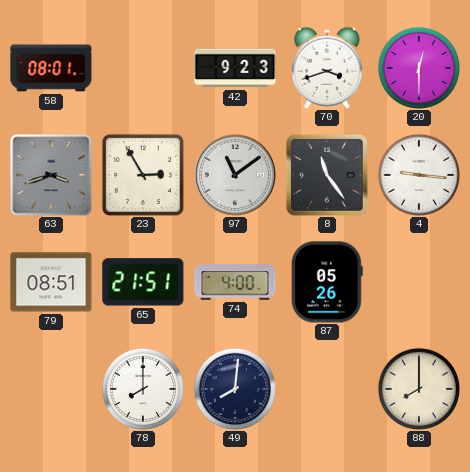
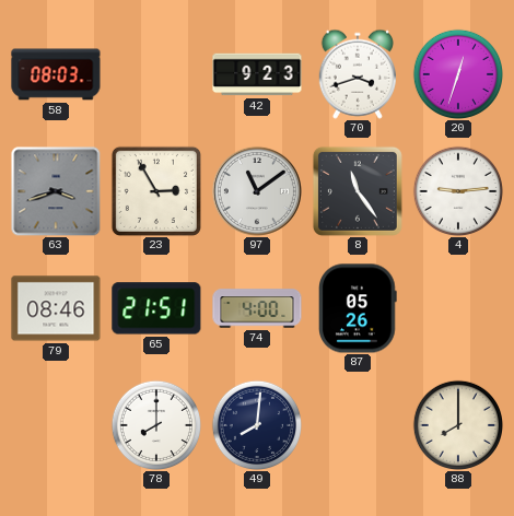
58: 08:01 -> 08:03 (56, 74)
20: 12:30 -> 12:33 (457, 73)
4: 9:16 -> 9:14 (457, 190)
79: 08:51 -> 08:46 (56, 308)
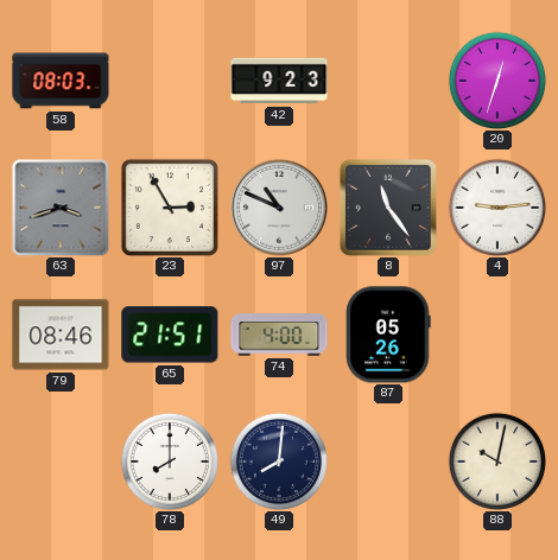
70: 3:42 -> none (358, 74)
97: 11:09 -> 10:49 (279, 208)
88: 8:00 -> 10:02 (496, 460)
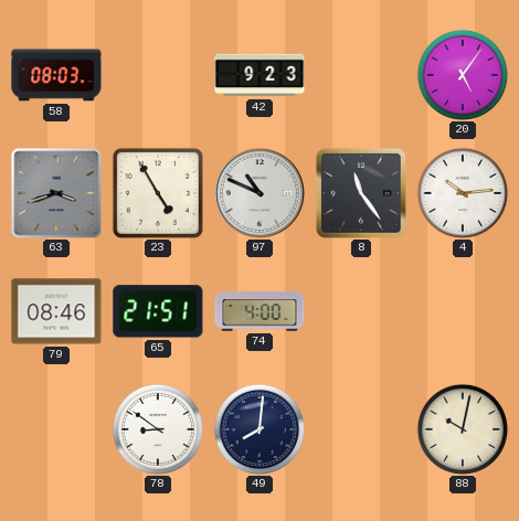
20: 12:33 -> 5:06 (462, 74)
23: 2:55 -> 4:55 (158, 193)
4: 9:14 -> 10:14 (462, 192)
87: 05:26 -> none (389, 335)
78: 8:00 -> 8:51 (157, 428)
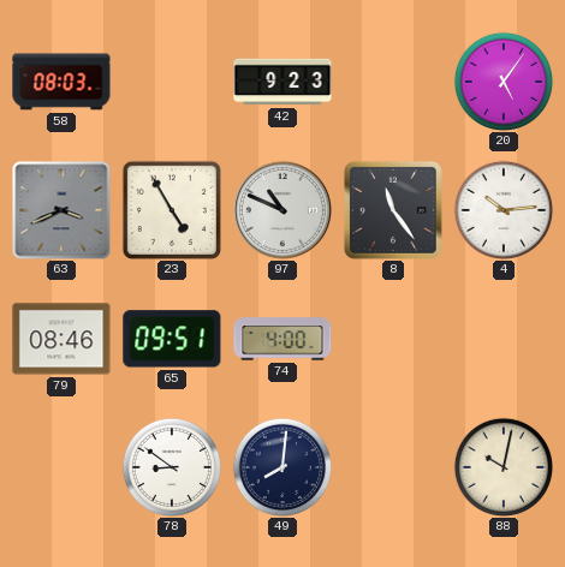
63: 3:42 -> 3:41 (61, 210)
65: 21:51 -> 09:51 (172, 339)
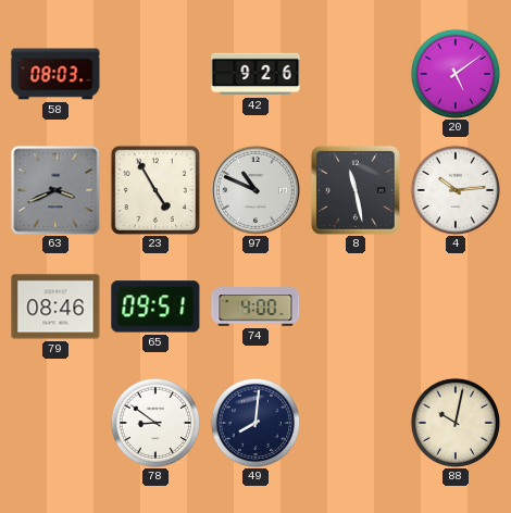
42: 9:23 -> 9:26 (255, 74)
20: 5:06 -> 5:09 (454, 73)
8: 11:24 -> 11:28 (356, 190)
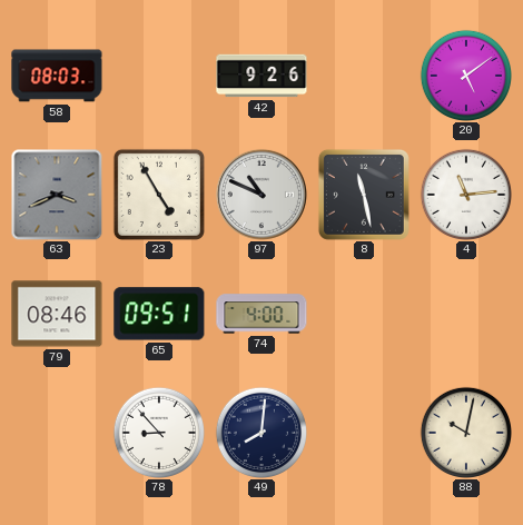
4: 10:14 -> 11:14 (465, 194)
78: 8:51 -> 8:53 (158, 432)
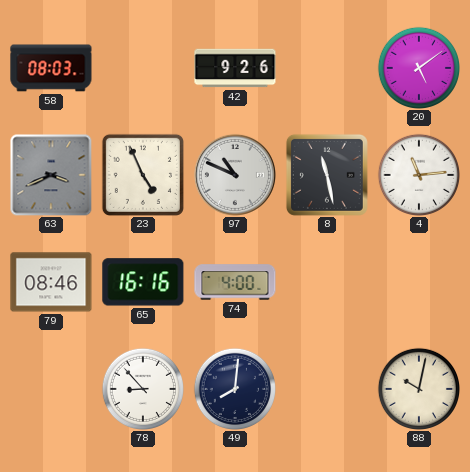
23: 4:55 -> 4:56 (143, 175)
65: 09:51 -> 16:16 (143, 282)
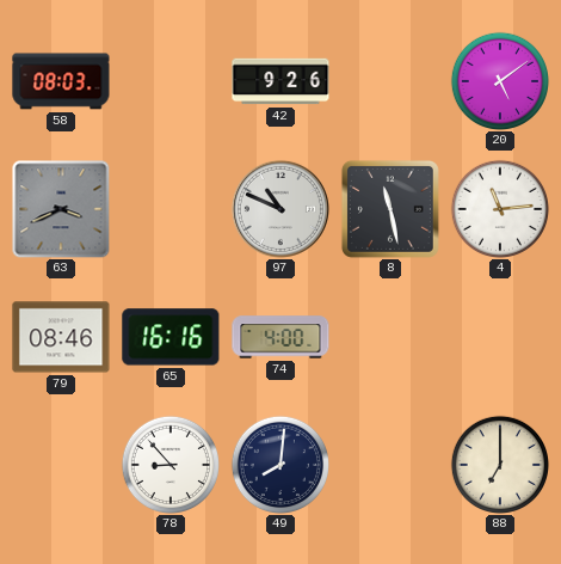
23: 4:56 -> none (143, 175)
88: 10:02 -> 7:00 (499, 464)
